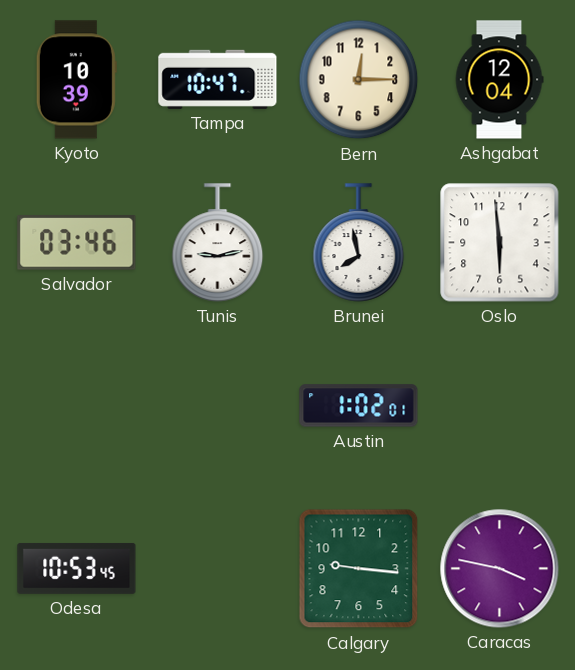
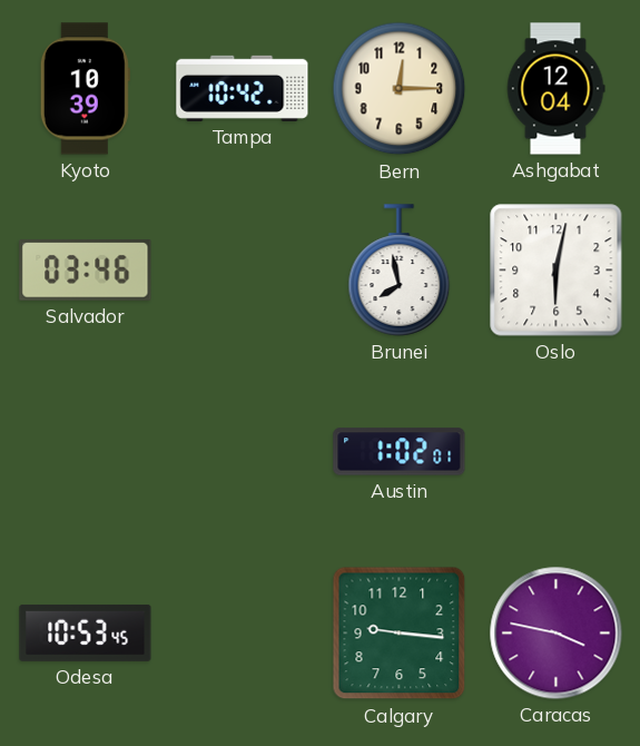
Tampa: 10:47 -> 10:42 (243, 88)
Tunis: 9:13 -> none (218, 243)
Oslo: 5:59 -> 6:02 (557, 271)
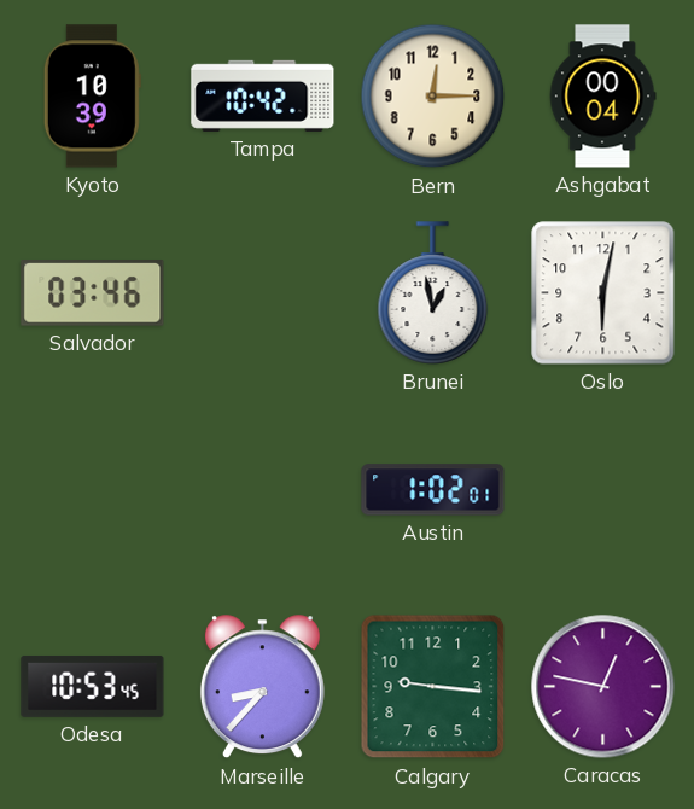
Ashgabat: 12:04 -> 00:04 (602, 97)
Brunei: 7:58 -> 12:58 (433, 293)
Marseille: none -> 8:37 (262, 687)
Caracas: 3:47 -> 12:47 (603, 687)
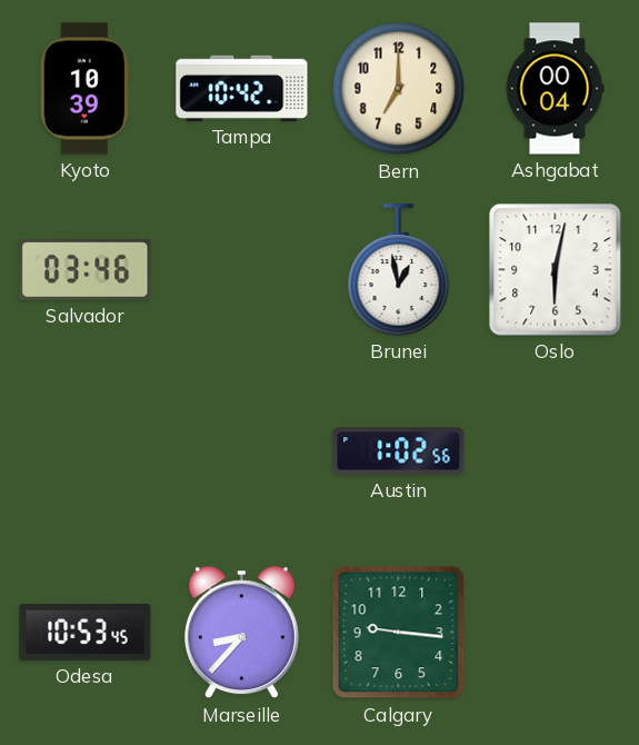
Bern: 12:15 -> 7:00 (399, 89)
Austin: 1:02:01 -> 1:02:56 (399, 451)
Caracas: 12:47 -> none (603, 687)
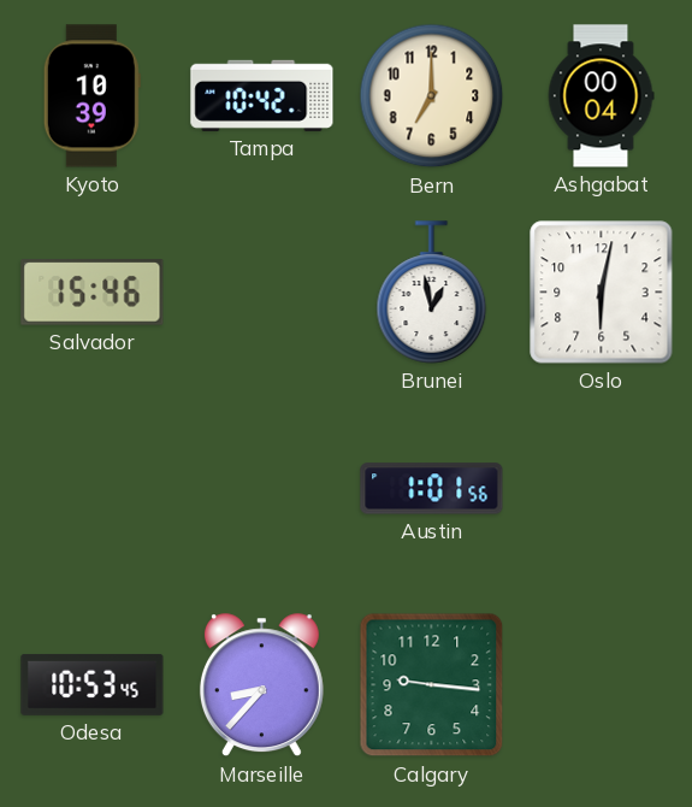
Salvador: 03:46 -> 15:46 (93, 293)
Austin: 1:02 -> 1:01 (432, 489)
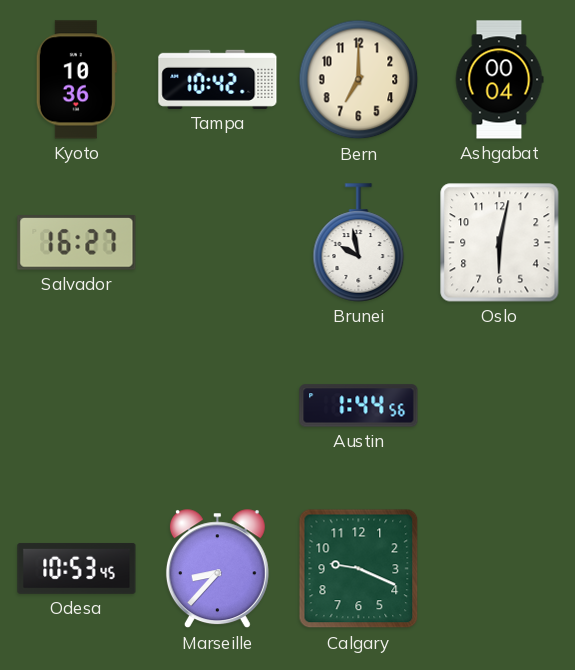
Kyoto: 10:39 -> 10:36 (76, 80)
Salvador: 15:46 -> 16:27 (77, 243)
Brunei: 12:58 -> 9:58 (359, 243)
Austin: 1:01 -> 1:44 (359, 406)
Calgary: 9:16 -> 9:19 (359, 569)
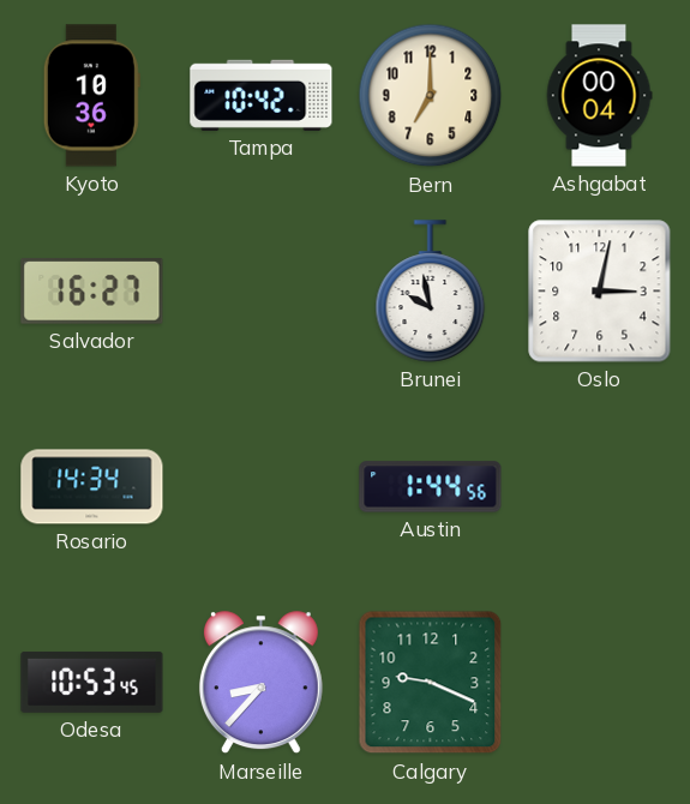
Oslo: 6:02 -> 3:02 (600, 292)
Rosario: none -> 14:34 (92, 487)
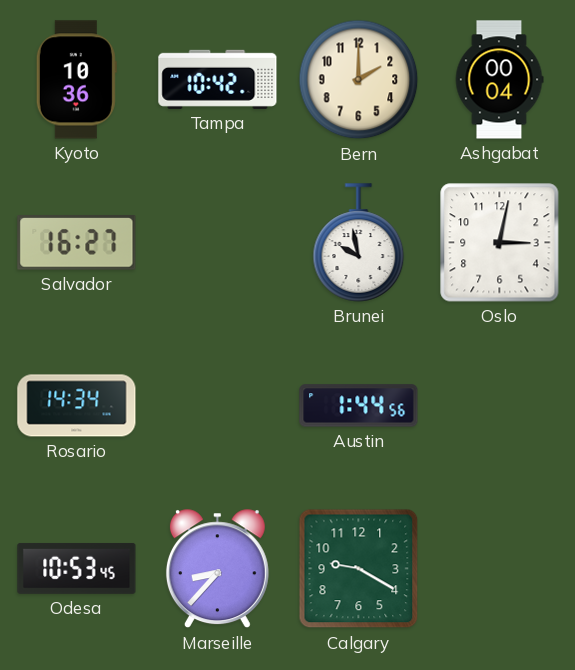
Bern: 7:00 -> 2:00 (359, 80)
Calgary: 9:19 -> 9:20 (359, 569)
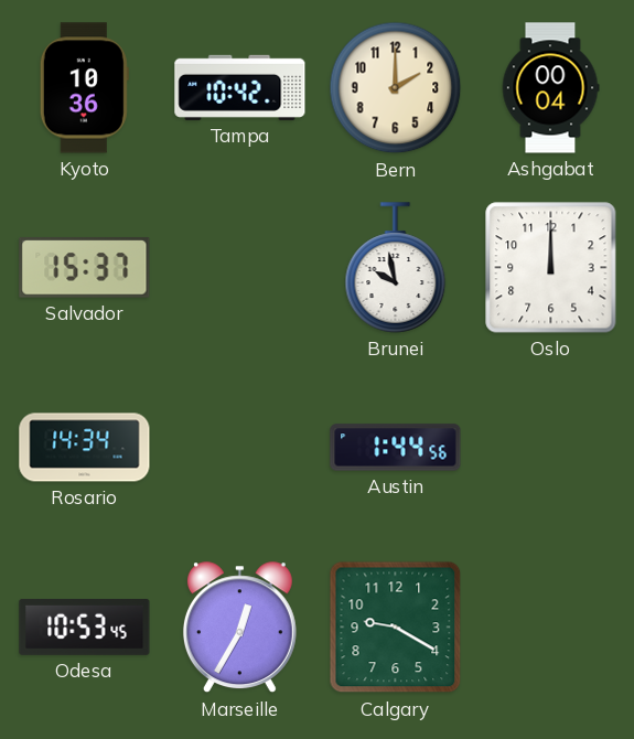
Salvador: 16:27 -> 15:37 (85, 268)
Oslo: 3:02 -> 12:00 (551, 268)
Marseille: 8:37 -> 12:35 (239, 628)
